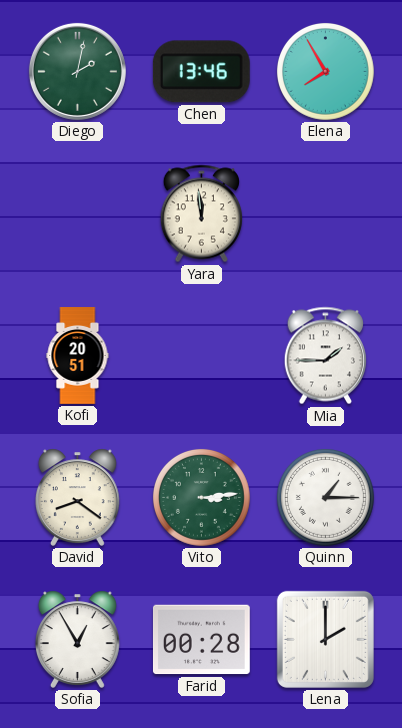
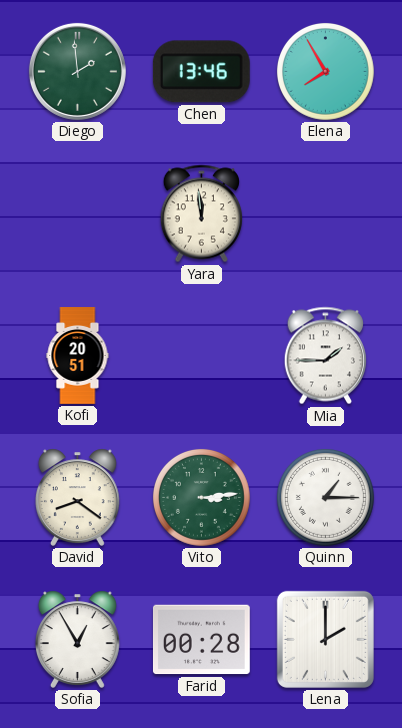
Diego: 2:02 -> 1:59 (77, 71)
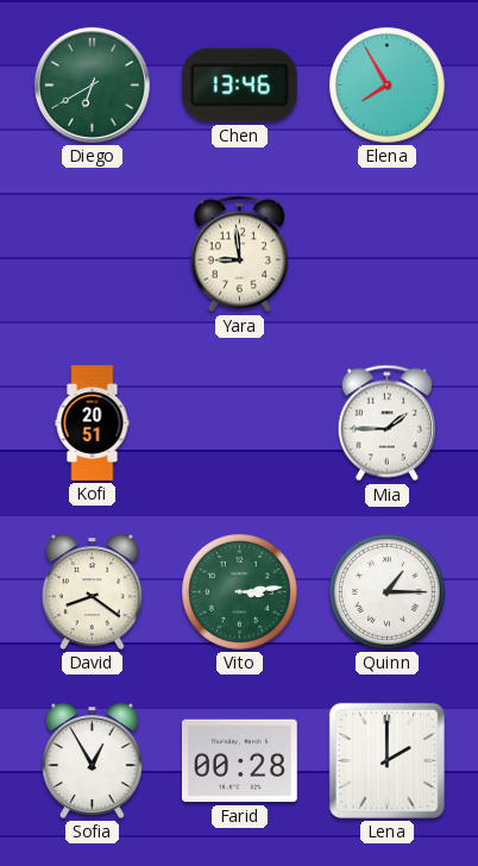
Diego: 1:59 -> 6:40 (92, 84)
Yara: 11:59 -> 8:59 (239, 255)
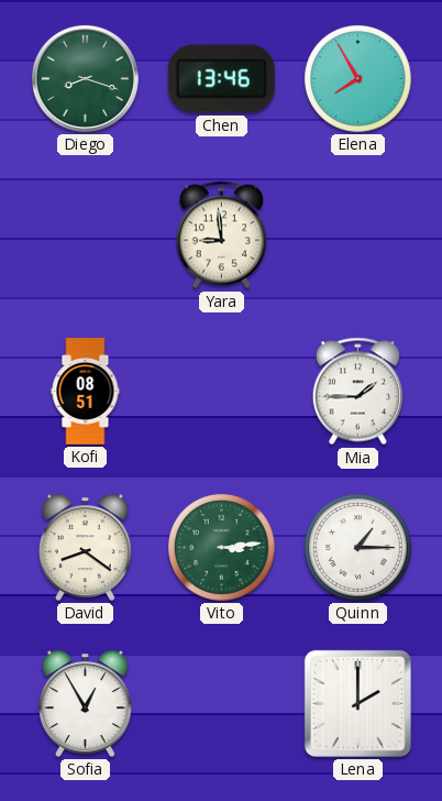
Diego: 6:40 -> 8:18 (85, 78)
Kofi: 20:51 -> 08:51 (86, 392)
Farid: 00:28 -> none (239, 761)
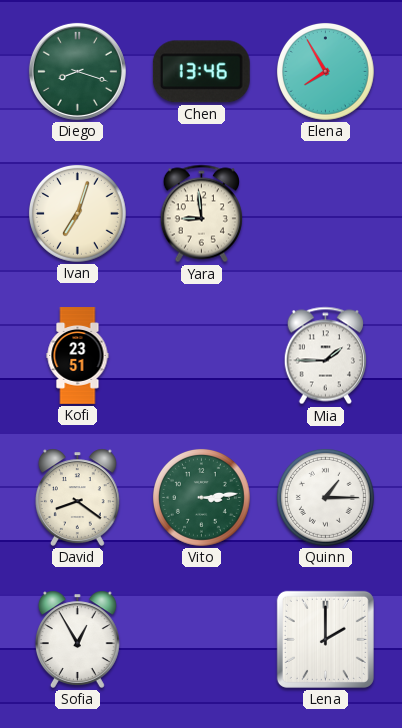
Ivan: none -> 7:03 (77, 213)
Kofi: 08:51 -> 23:51 (78, 356)
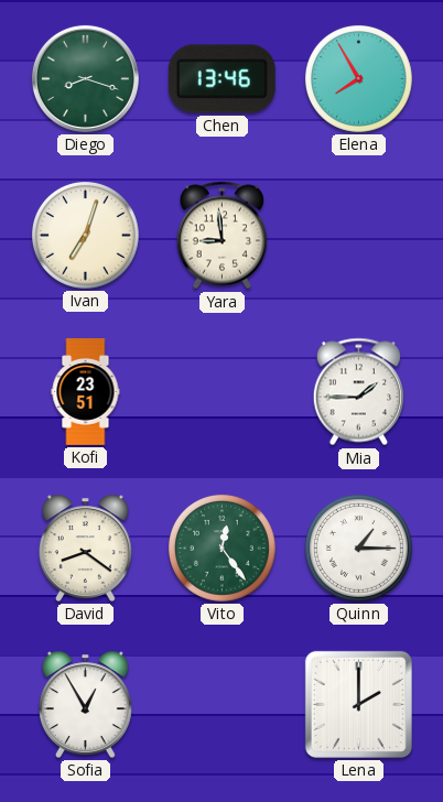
Vito: 3:14 -> 12:24 (221, 548)
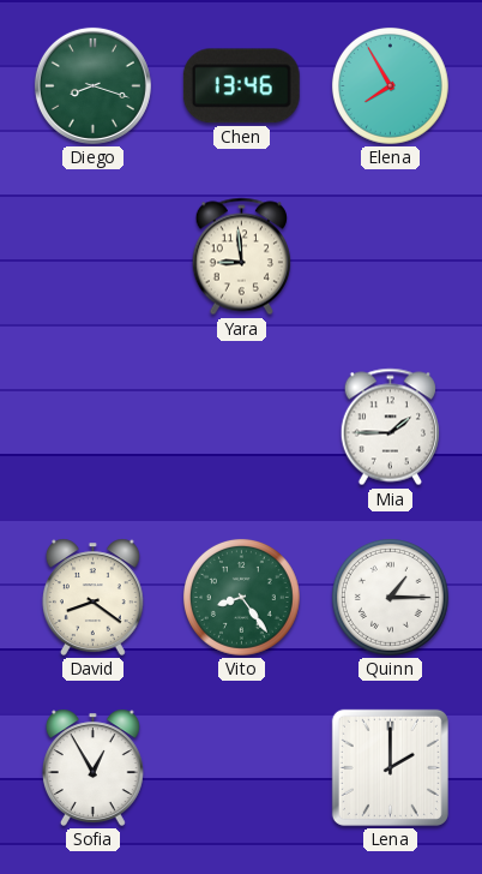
Ivan: 7:03 -> none (85, 235)
Kofi: 23:51 -> none (86, 392)
Vito: 12:24 -> 8:24 (241, 597)
